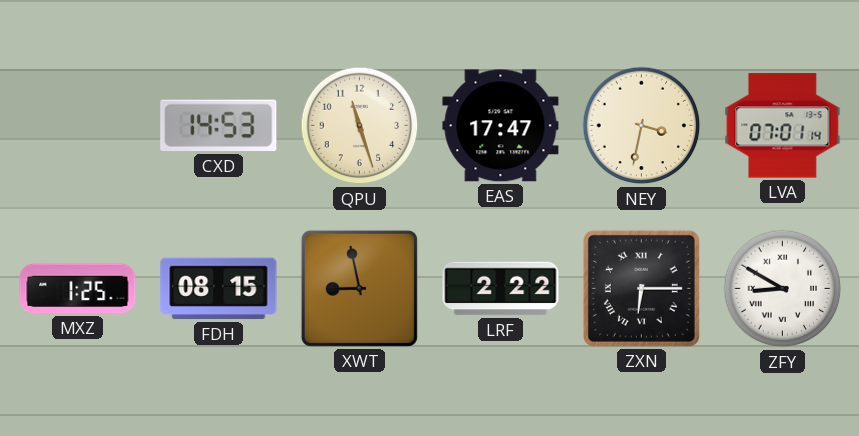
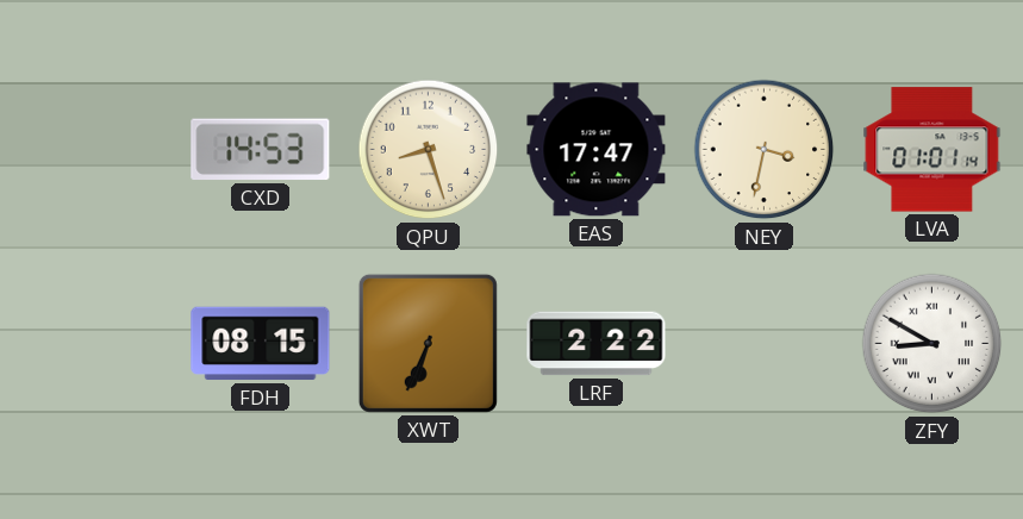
QPU: 11:27 -> 8:27 (429, 150)
LVA: 07:01 -> 01:01 (932, 150)
MXZ: 1:25 -> none (78, 289)
XWT: 8:58 -> 6:34 (428, 343)
ZXN: 6:15 -> none (641, 288)
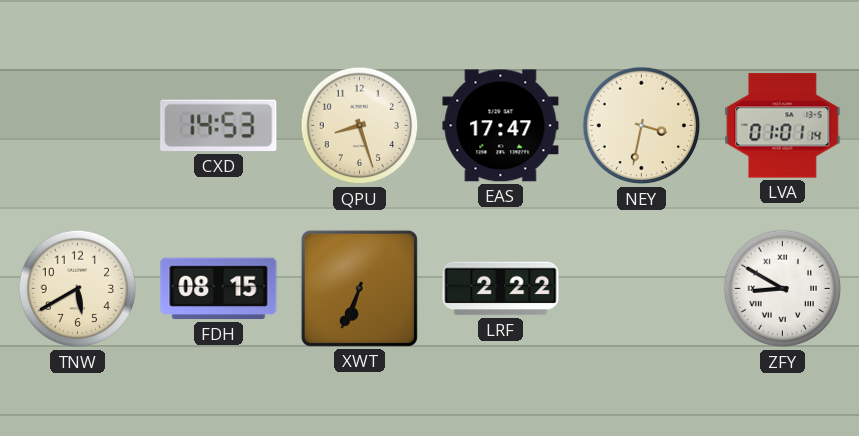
TNW: none -> 5:40 (78, 289)
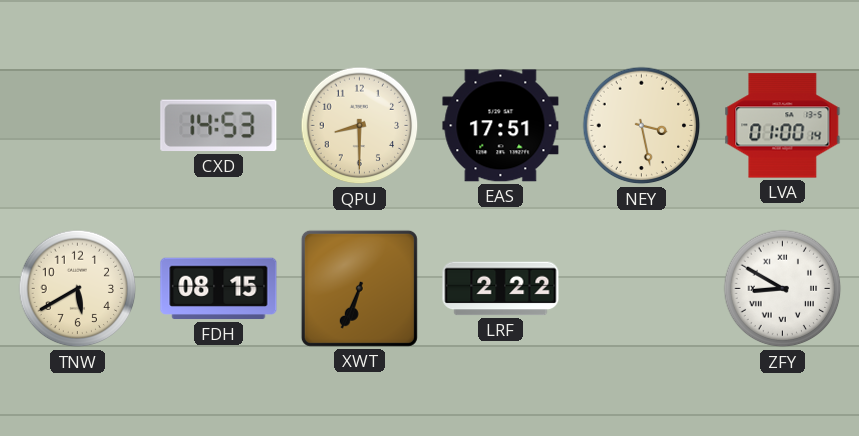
QPU: 8:27 -> 8:30 (360, 126)
EAS: 17:47 -> 17:51 (501, 126)
NEY: 3:32 -> 3:28 (642, 126)
LVA: 01:01 -> 01:00 (783, 126)
